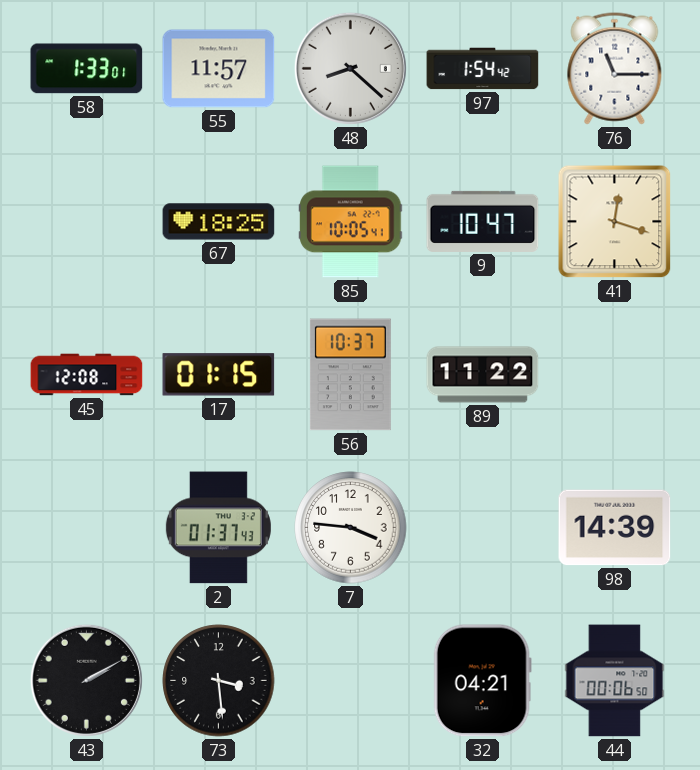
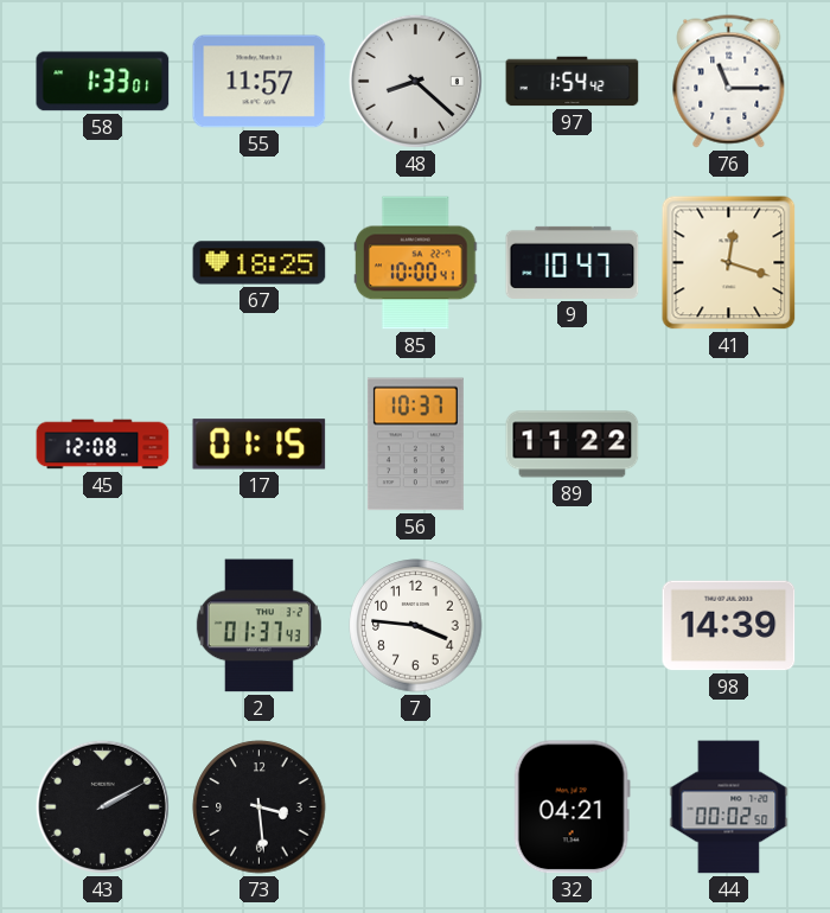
85: 10:05 -> 10:00 (415, 263)
44: 00:06 -> 00:02 (729, 807)
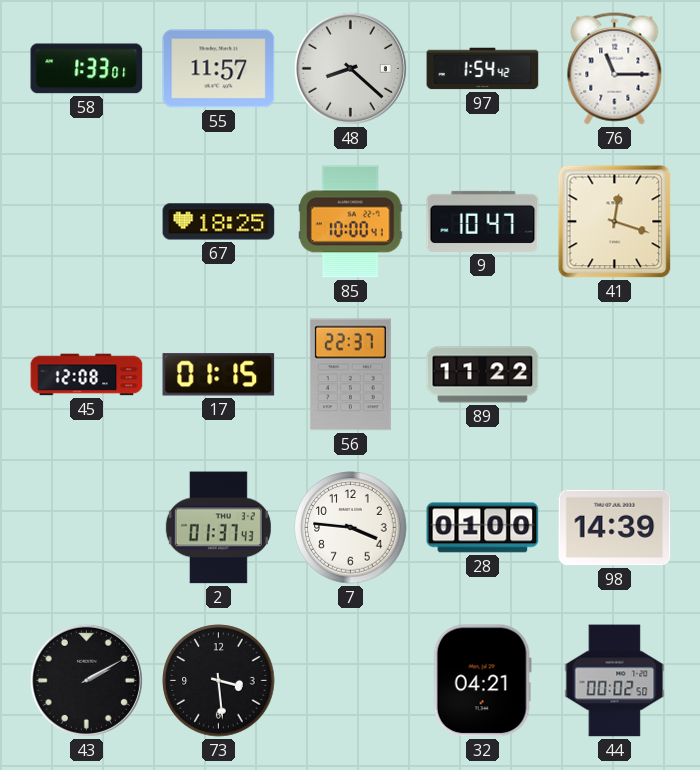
56: 10:37 -> 22:37 (350, 375)
28: none -> 01:00 (483, 528)
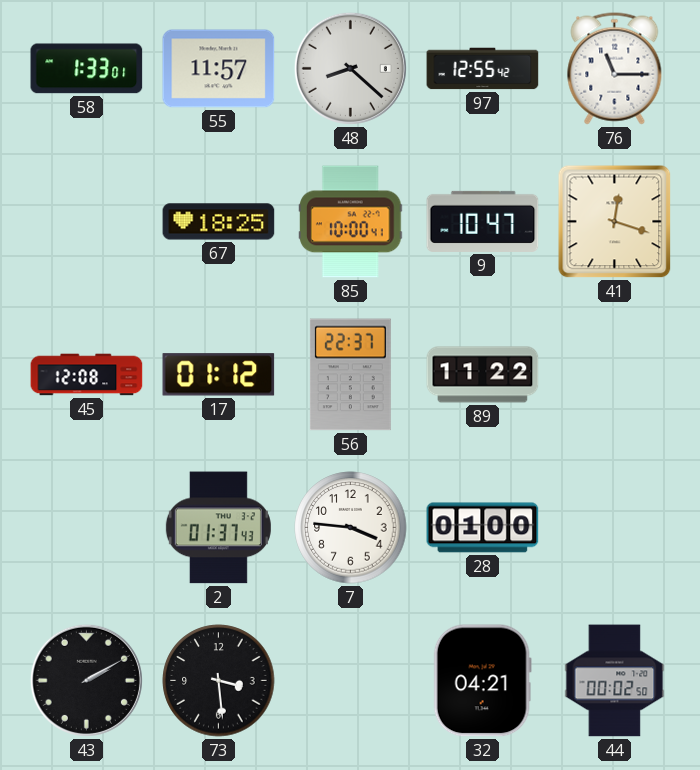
97: 1:54 -> 12:55 (483, 69)
17: 01:15 -> 01:12 (219, 375)
98: 14:39 -> none (615, 528)
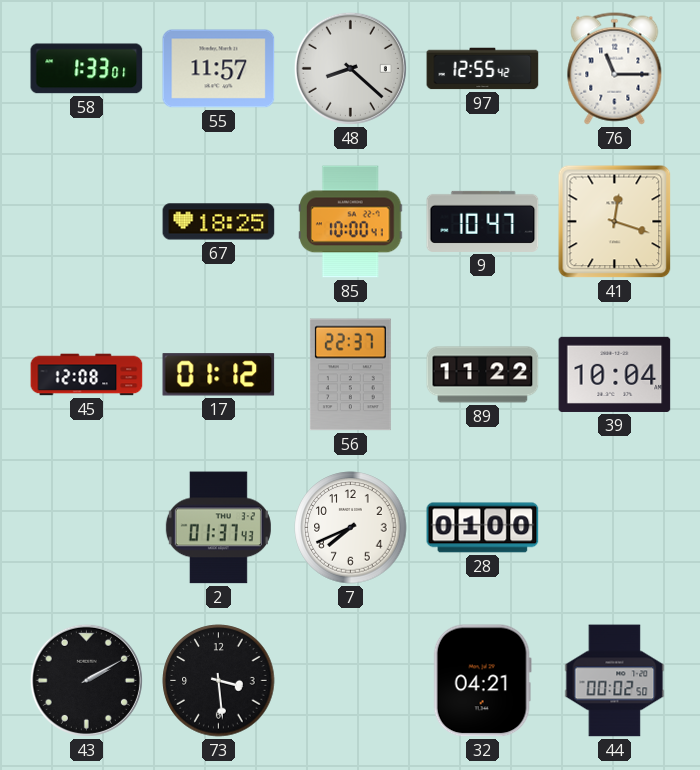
39: none -> 10:04 (615, 374)
7: 3:46 -> 7:41 (351, 528)
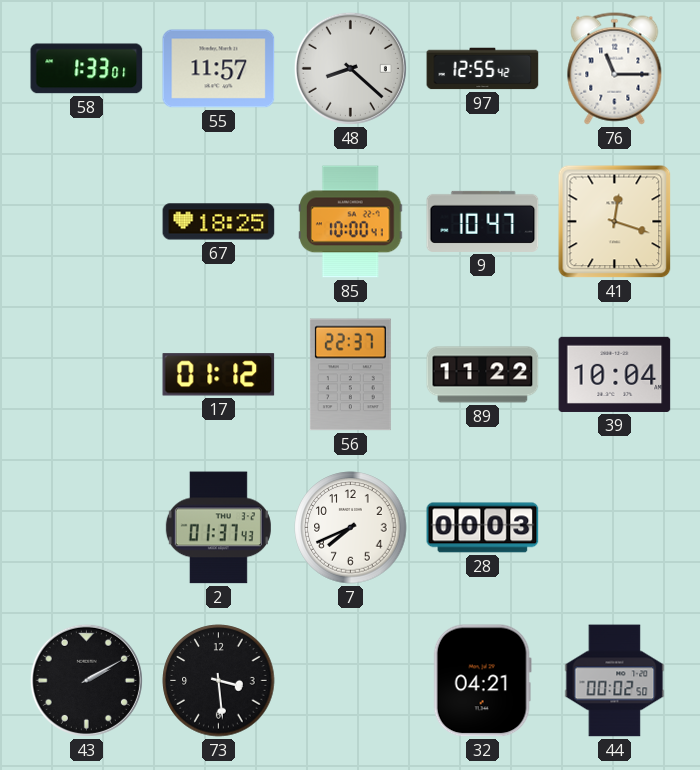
45: 12:08 -> none (87, 375)
28: 01:00 -> 00:03 (483, 528)
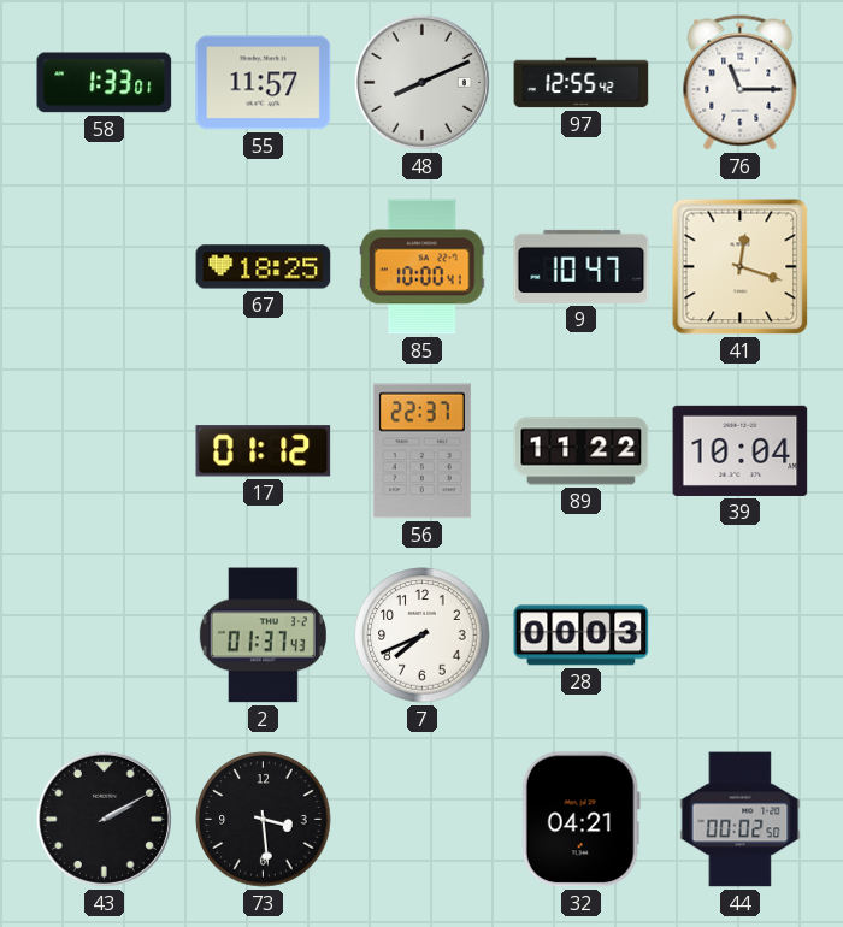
48: 8:22 -> 8:11 (421, 82)
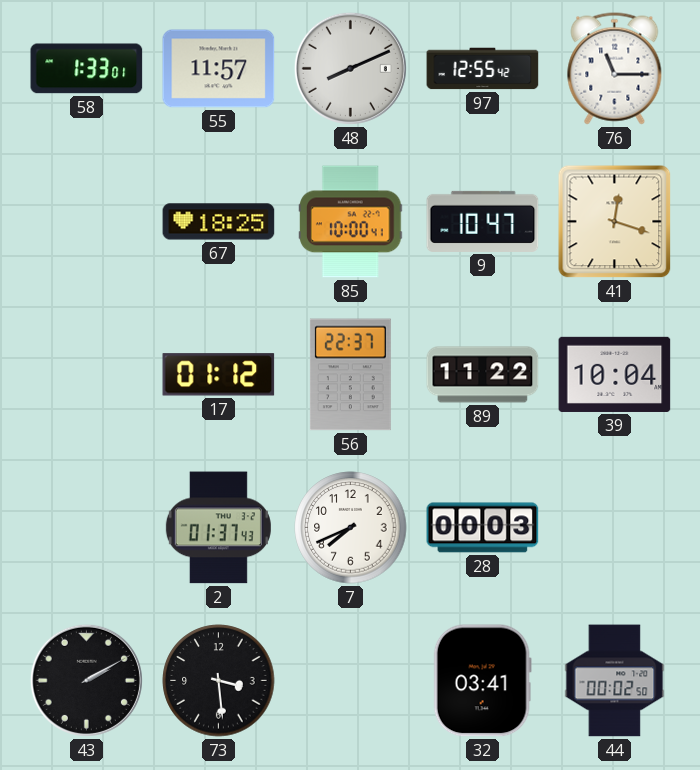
32: 04:21 -> 03:41 (482, 681)
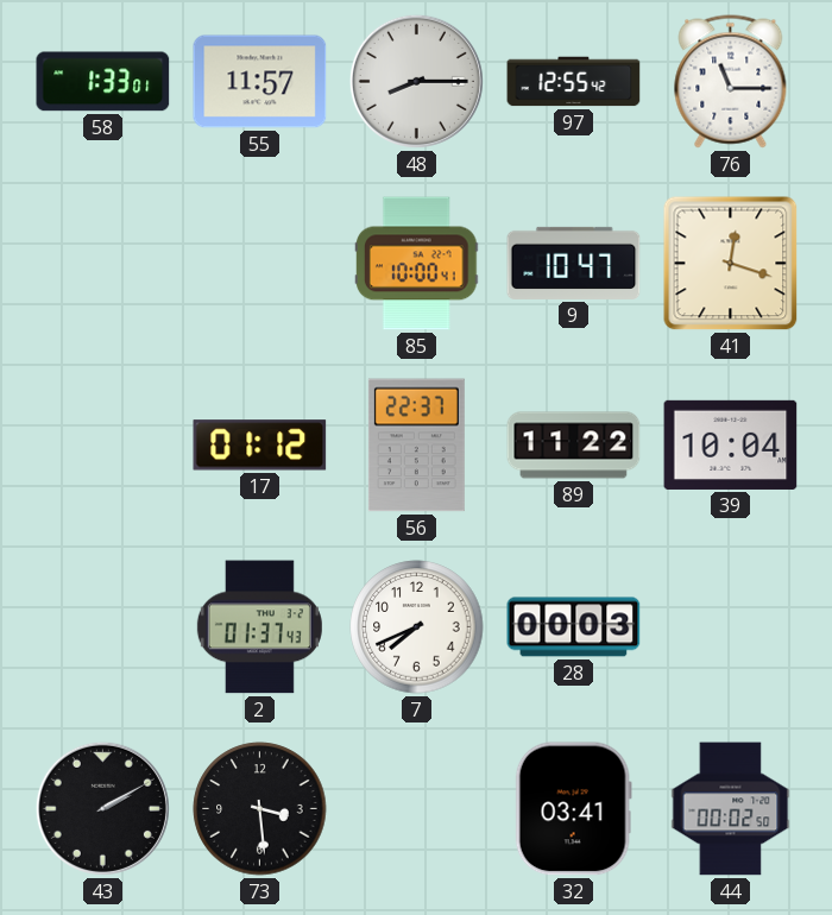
48: 8:11 -> 8:15 (416, 81)
67: 18:25 -> none (219, 222)
